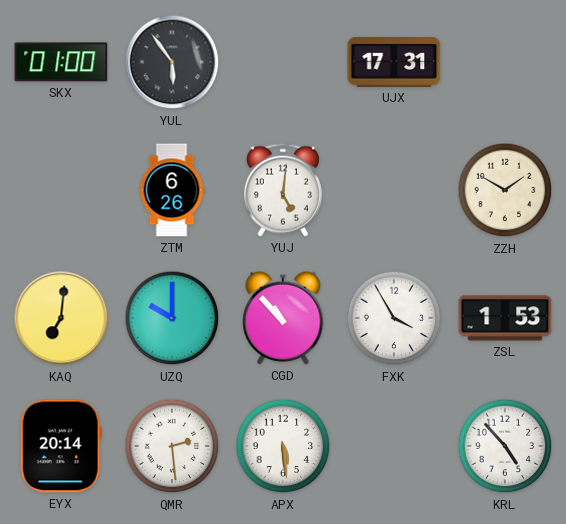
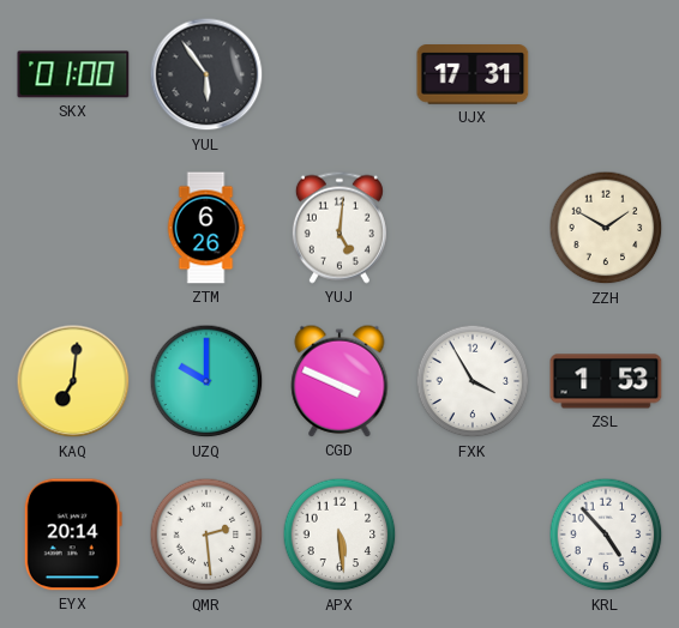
CGD: 10:53 -> 3:49 (339, 381)
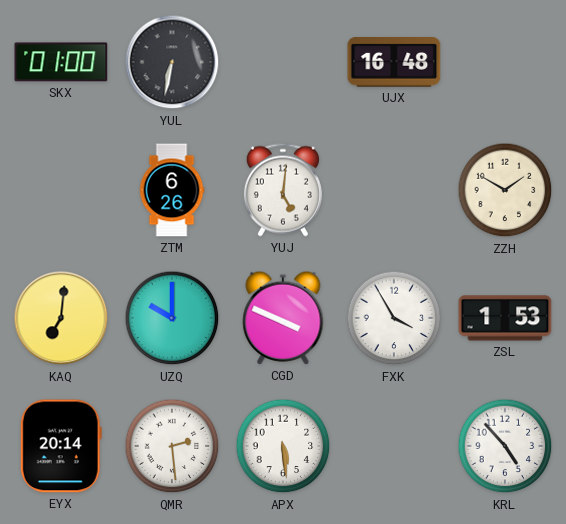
YUL: 5:54 -> 6:32 (172, 62)
UJX: 17:31 -> 16:48 (394, 63)
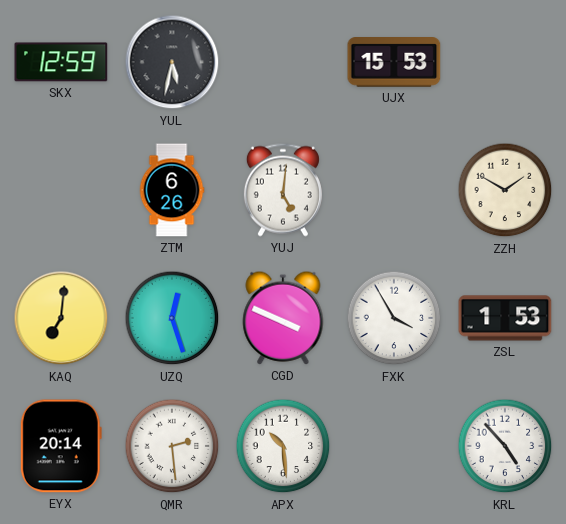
SKX: 01:00 -> 12:59 (61, 62)
YUL: 6:32 -> 5:32 (172, 62)
UJX: 16:48 -> 15:53 (394, 63)
UZQ: 10:00 -> 12:27 (172, 318)
APX: 5:29 -> 10:29 (283, 446)
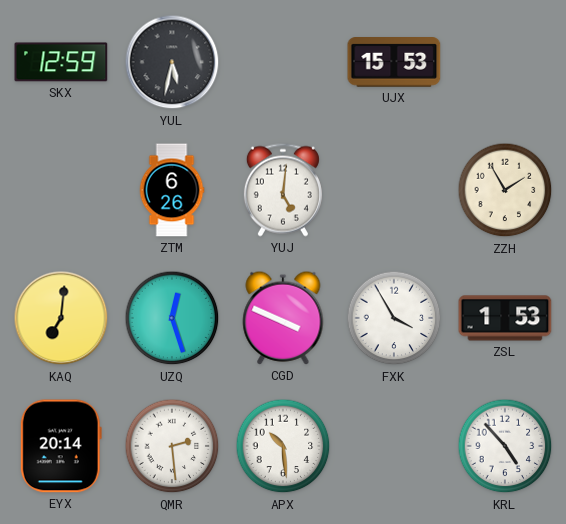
ZZH: 1:50 -> 1:55 (505, 190)
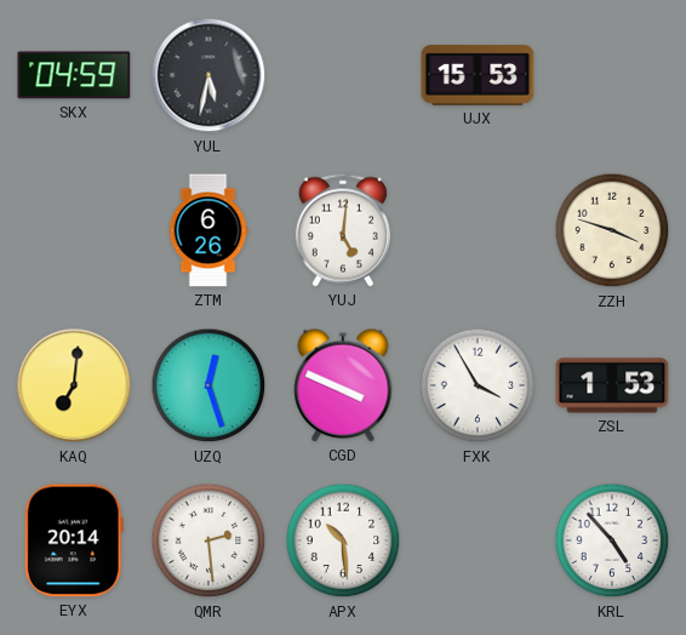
SKX: 12:59 -> 04:59 (74, 75)
ZZH: 1:55 -> 3:48 (612, 230)
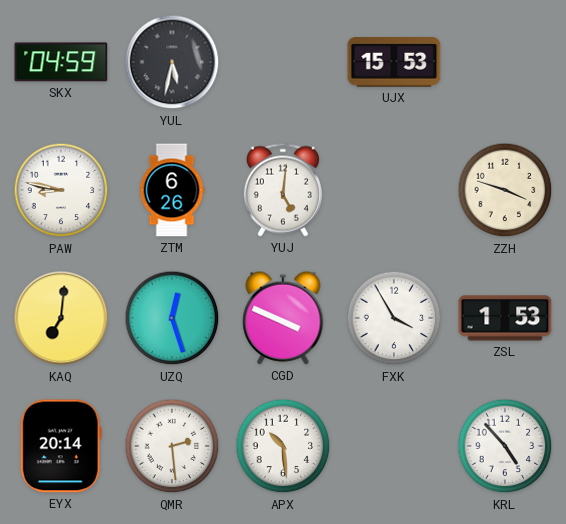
PAW: none -> 8:47 (61, 190)
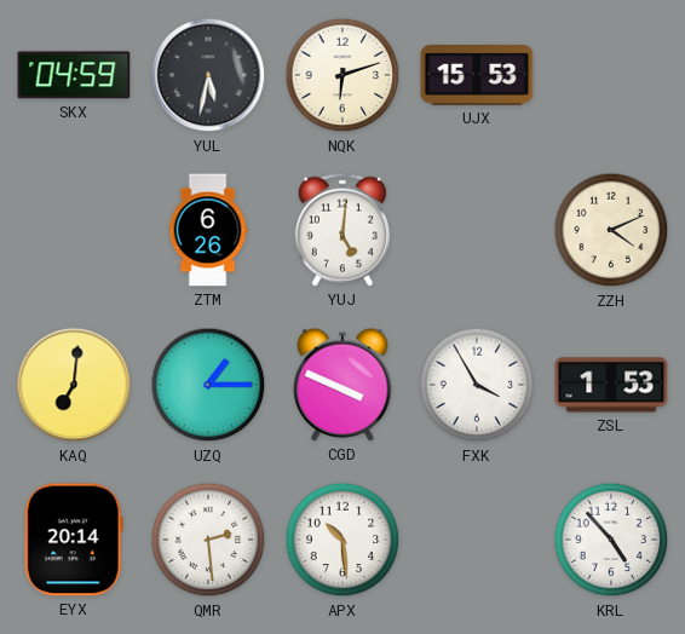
NQK: none -> 6:12 (342, 75)
PAW: 8:47 -> none (61, 190)
ZZH: 3:48 -> 4:11 (611, 230)
UZQ: 12:27 -> 1:15 (208, 385)
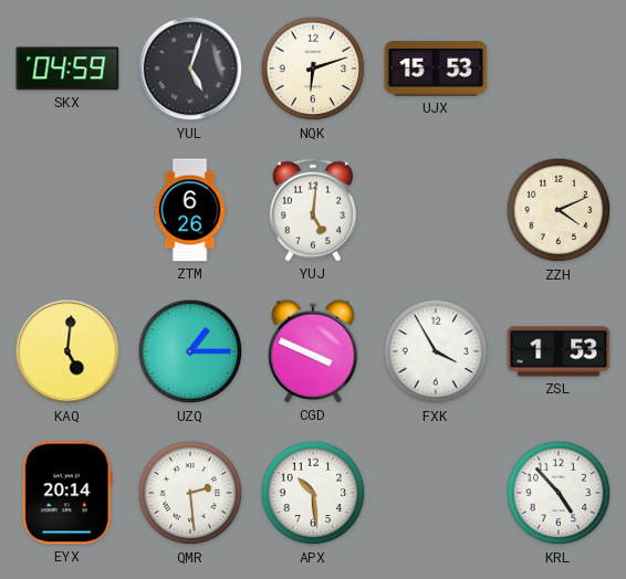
YUL: 5:32 -> 5:03 (190, 69)
KAQ: 7:01 -> 5:01 (67, 351)
